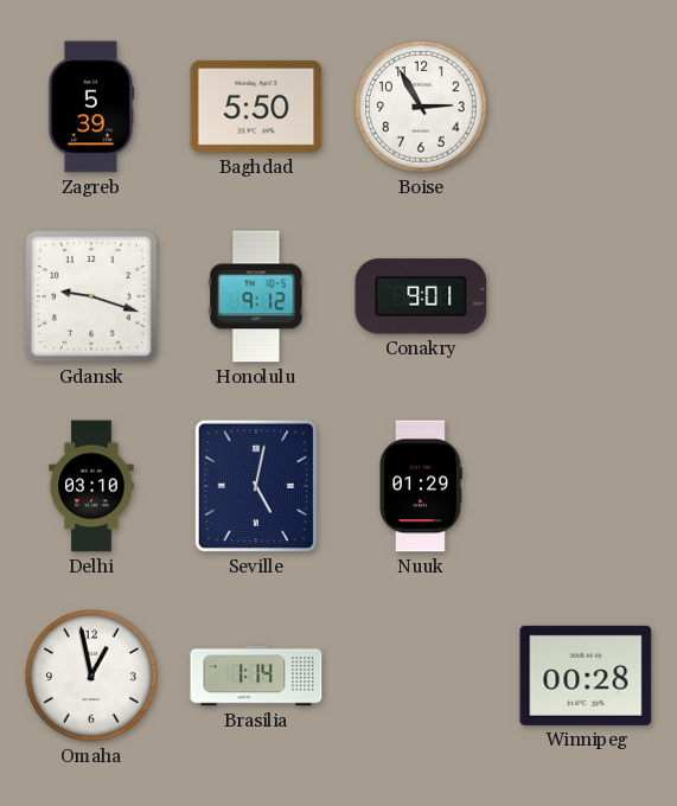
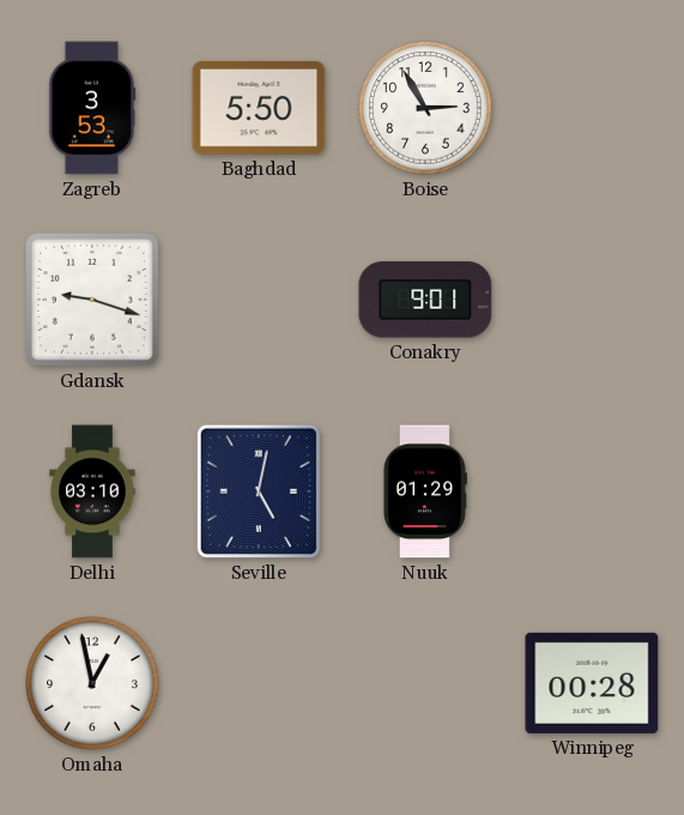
Zagreb: 5:39 -> 3:53 (92, 108)
Honolulu: 9:12 -> none (256, 296)
Brasilia: 1:14 -> none (256, 676)
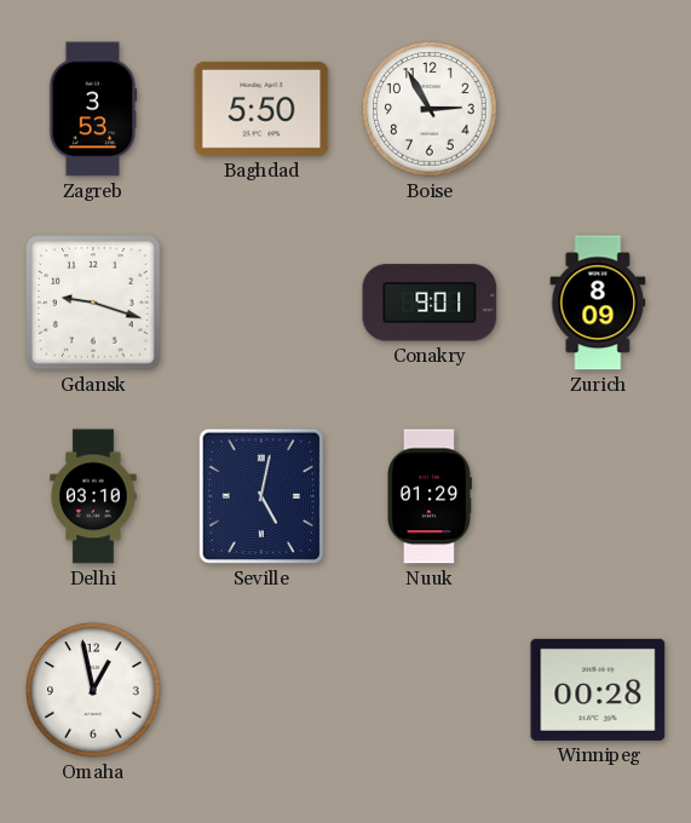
Zurich: none -> 8:09 (598, 303)
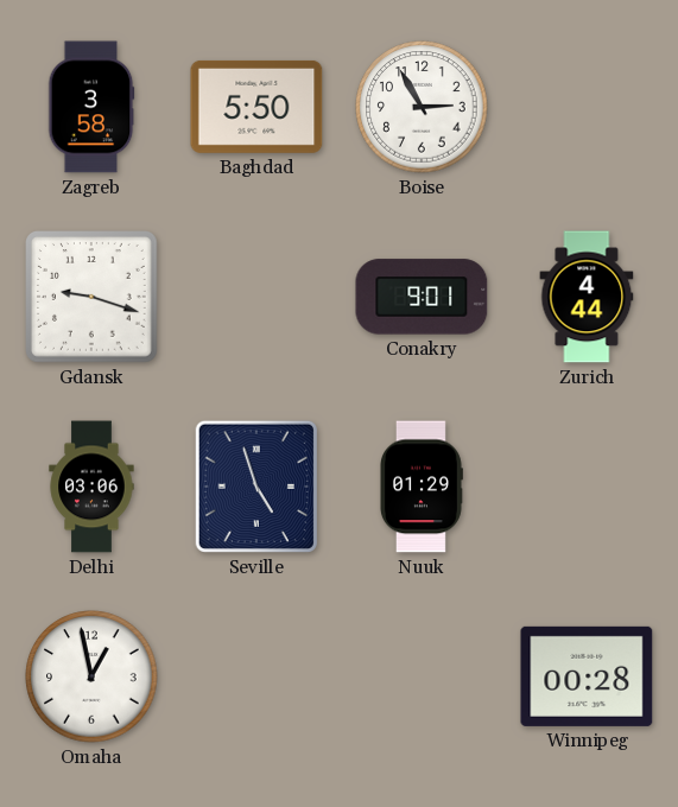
Zagreb: 3:53 -> 3:58 (91, 107)
Zurich: 8:09 -> 4:44 (587, 297)
Delhi: 03:10 -> 03:06 (91, 487)
Seville: 5:02 -> 4:57 (256, 487)
